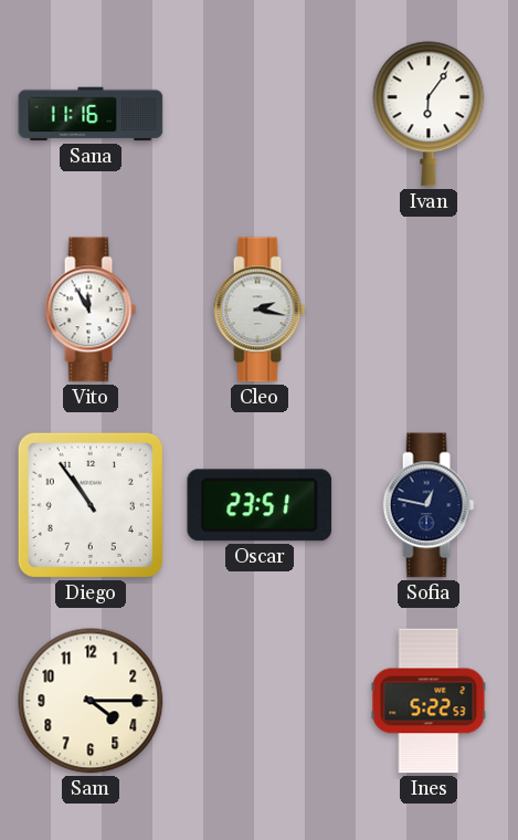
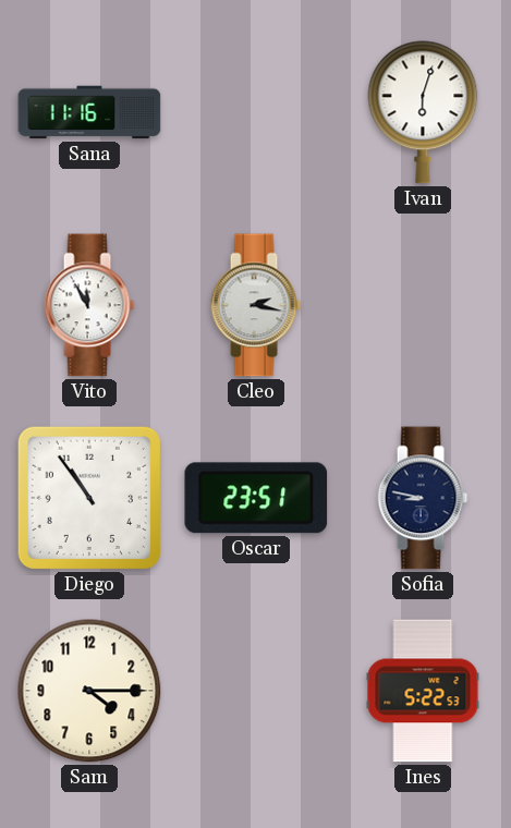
Ivan: 6:06 -> 6:03 (423, 112)
Sofia: 12:47 -> 8:47 (423, 498)
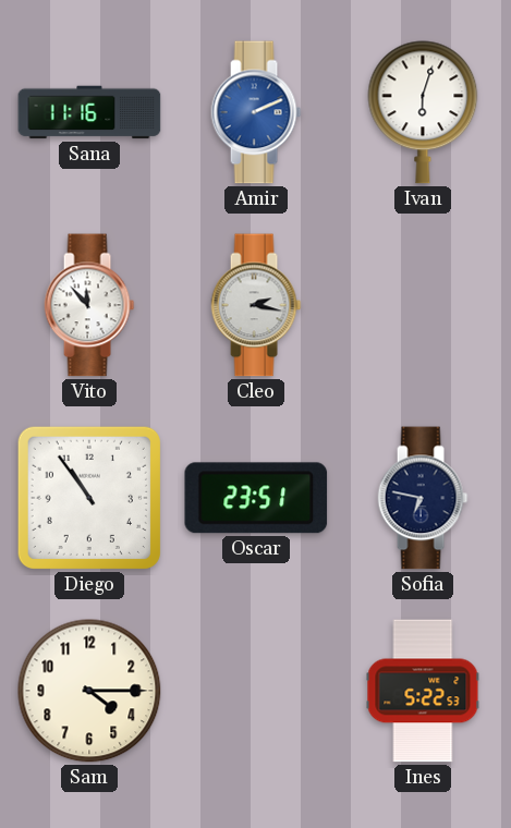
Amir: none -> 2:11 (256, 112)
Vito: 11:55 -> 11:53 (89, 305)
Sofia: 8:47 -> 6:47 (423, 498)
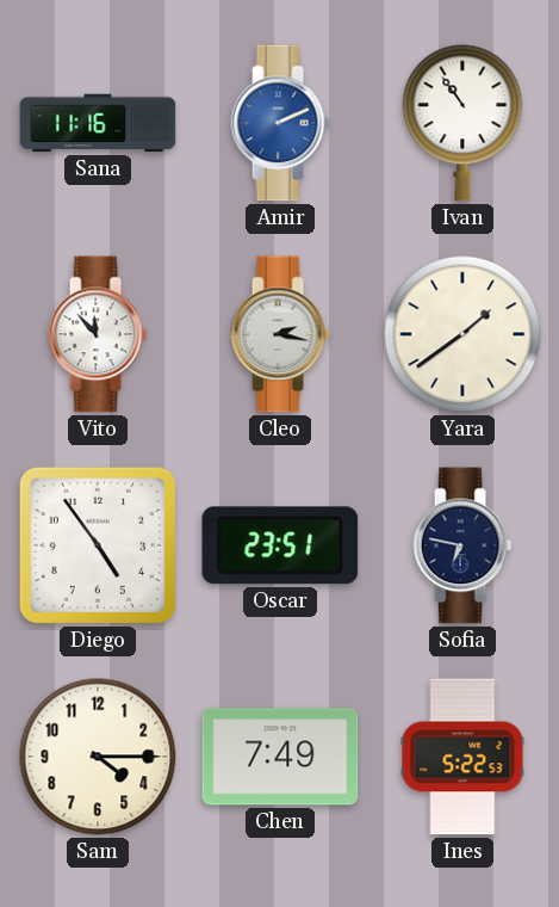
Ivan: 6:03 -> 10:54 (462, 123)
Yara: none -> 1:39 (462, 334)
Diego: 10:54 -> 4:54 (98, 545)
Chen: none -> 7:49 (280, 757)
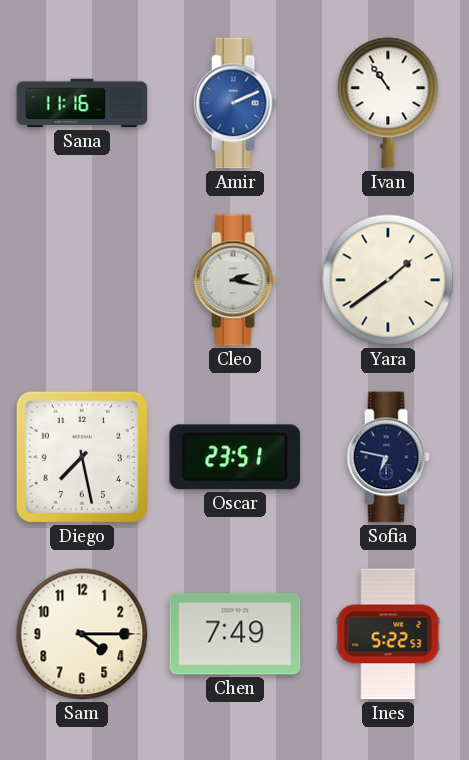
Vito: 11:53 -> none (98, 334)
Diego: 4:54 -> 7:28 (82, 457)
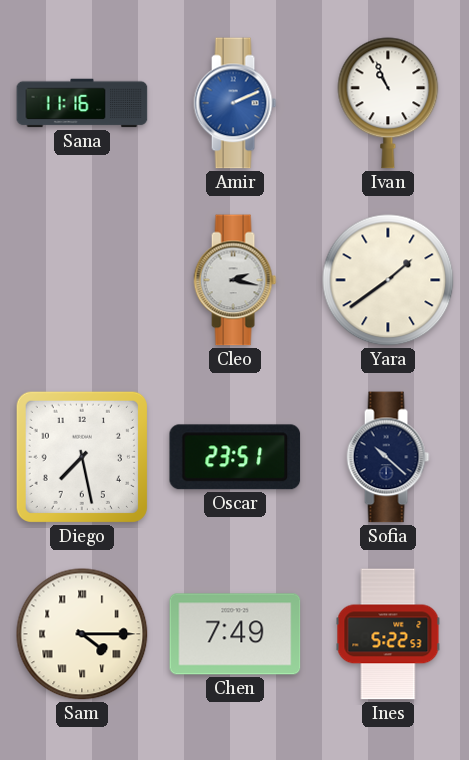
Ivan: 10:54 -> 10:56 (388, 103)
Sofia: 6:47 -> 10:22 (388, 457)
Sam numerals: Arabic -> Roman (82, 634)
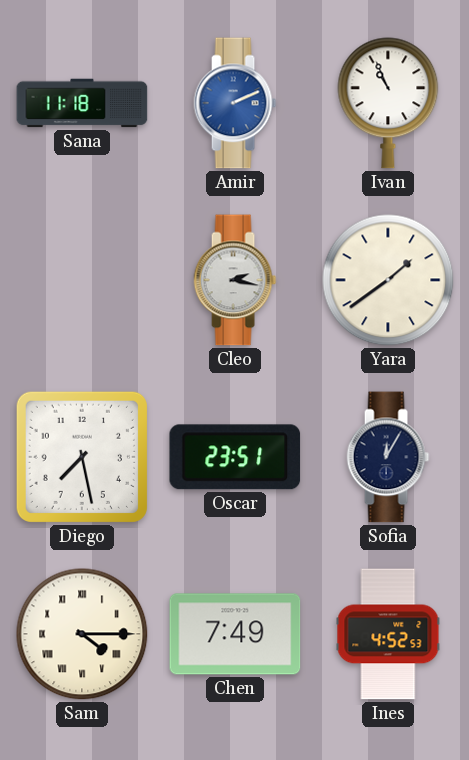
Sana: 11:16 -> 11:18 (82, 103)
Sofia: 10:22 -> 12:05 (388, 457)
Ines: 5:22 -> 4:52 (388, 634)
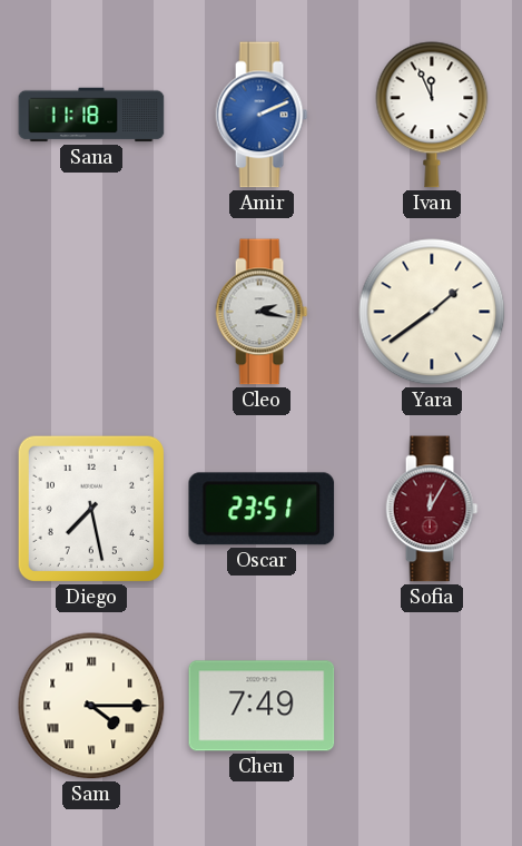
Ivan: 10:56 -> 11:56 (432, 115)
Sofia dial: navy -> burgundy (432, 509)
Ines: 4:52 -> none (388, 634)
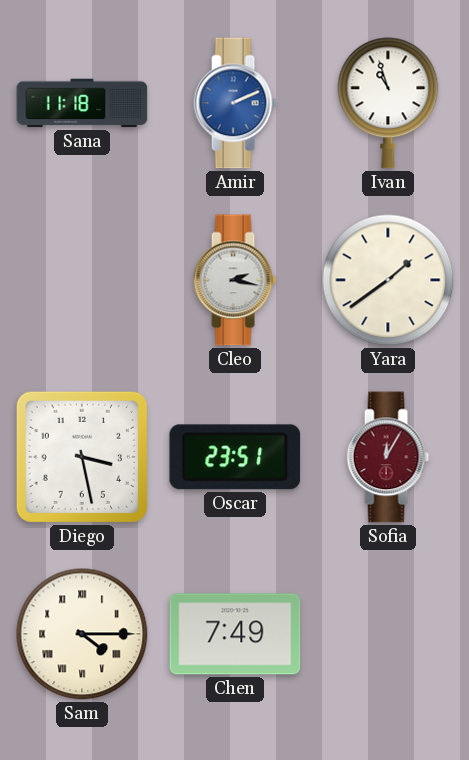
Ivan: 11:56 -> 10:57 (388, 103)
Diego: 7:28 -> 3:28 (82, 457)
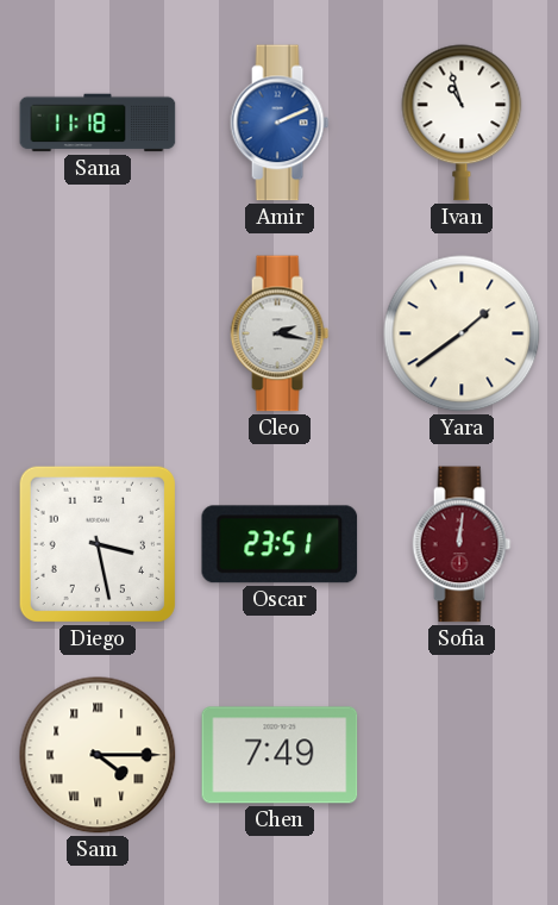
Sofia: 12:05 -> 12:01 (462, 544)
